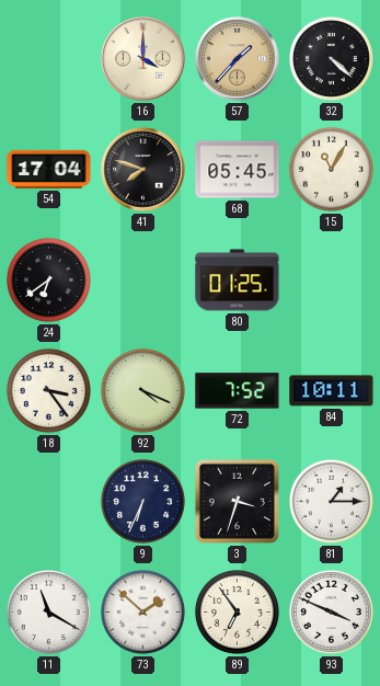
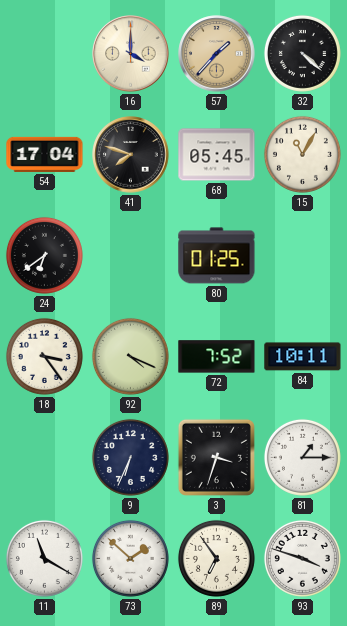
93: 3:49 -> 3:48 (302, 558)
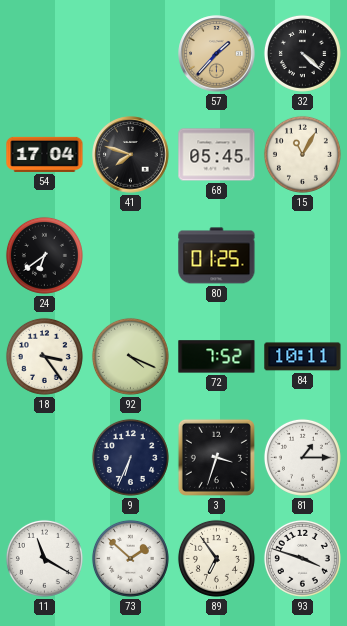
16: 4:00 -> none (131, 54)
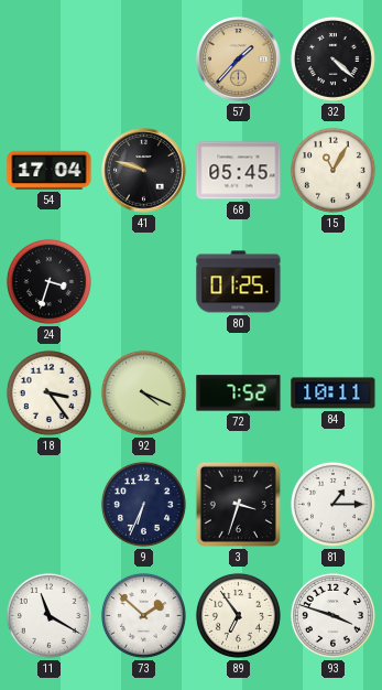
41: 7:48 -> 9:48 (144, 171)
24: 6:39 -> 3:33 (48, 281)
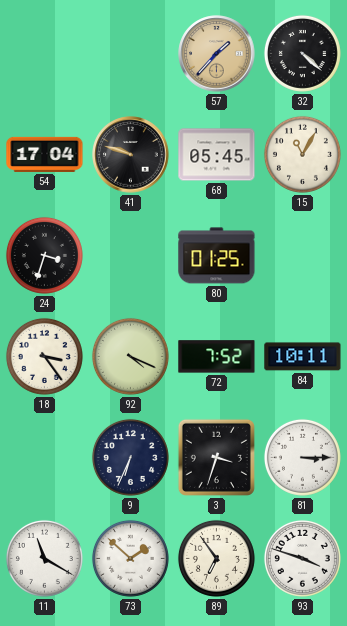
81: 1:15 -> 3:15 (302, 457)
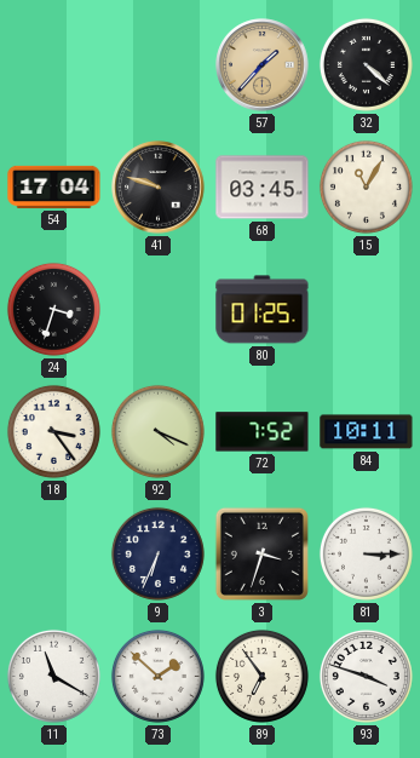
68: 05:45 -> 03:45 (263, 188)
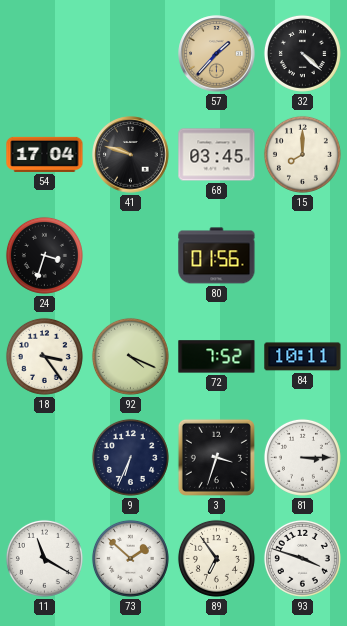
15: 11:05 -> 8:00 (302, 154)
80: 01:25 -> 01:56 (217, 256)
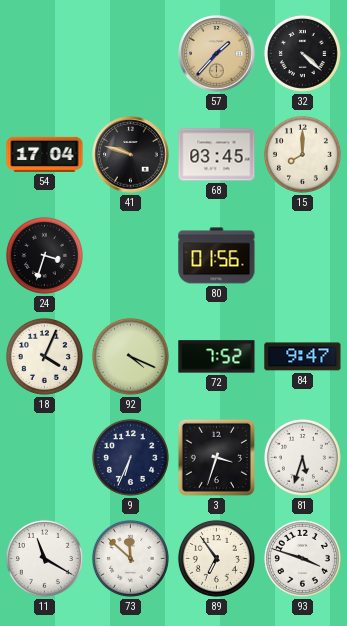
18: 3:24 -> 4:04 (44, 356)
84: 10:11 -> 9:47 (303, 357)
81: 3:15 -> 5:33 (302, 457)
73: 1:52 -> 11:52 (130, 558)
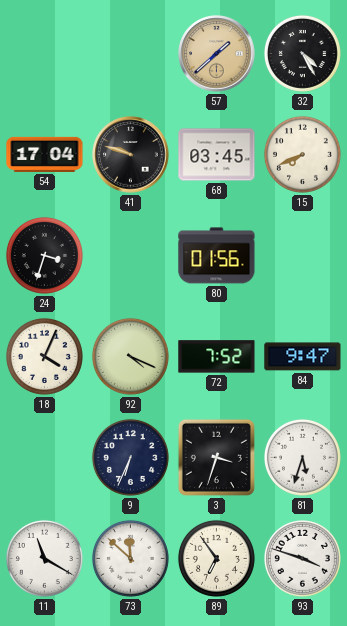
57: 1:37 -> 1:38 (217, 54)
32: 4:22 -> 4:25 (302, 53)
15: 8:00 -> 7:41 (302, 154)
